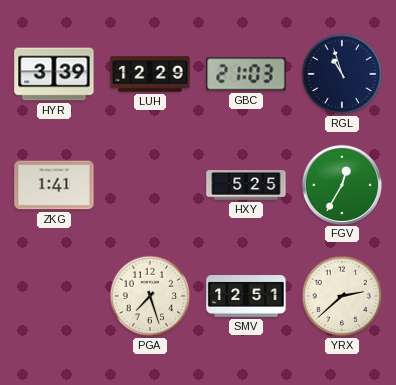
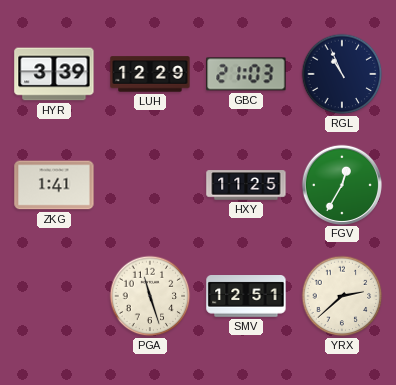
RGL: 10:57 -> 10:56 (342, 74)
HXY: 5:25 -> 11:25 (246, 185)
PGA: 7:27 -> 11:27 (150, 296)
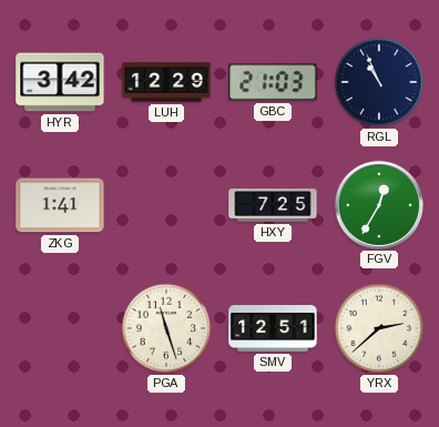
HYR: 3:39 -> 3:42 (60, 82)
HXY: 11:25 -> 7:25 (273, 205)
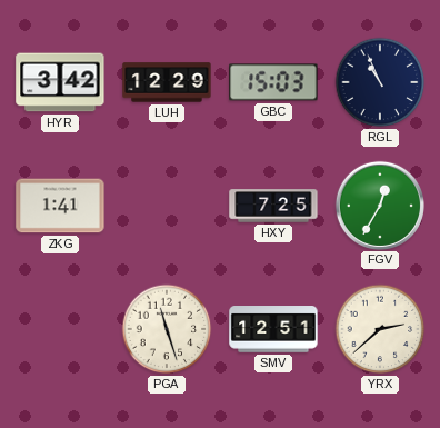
GBC: 21:03 -> 15:03 (273, 82)
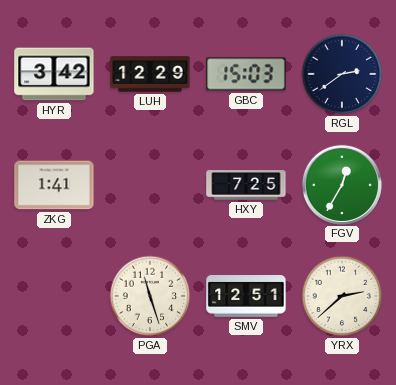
RGL: 10:56 -> 2:39 (342, 74)
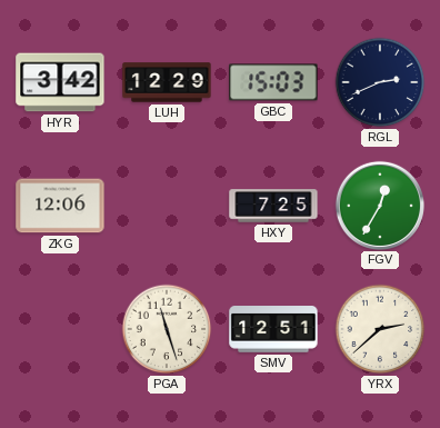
RGL: 2:39 -> 2:41 (380, 82)
ZKG: 1:41 -> 12:06 (60, 206)
